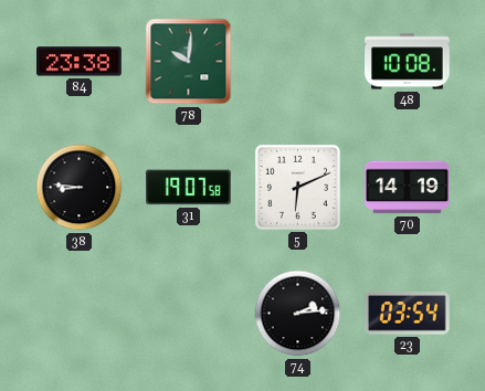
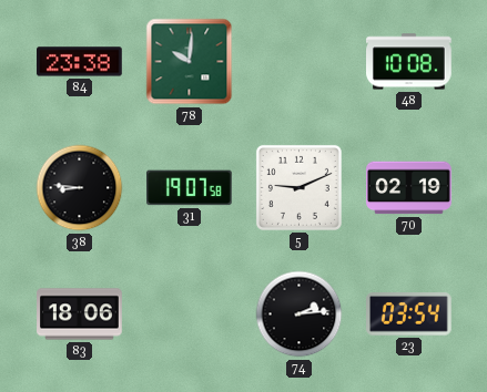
5: 6:11 -> 9:11 (298, 187)
70: 14:19 -> 02:19 (409, 188)
83: none -> 18:06 (80, 314)
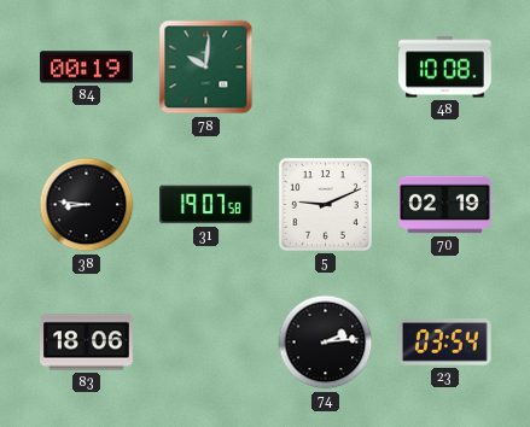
84: 23:38 -> 00:19 (87, 68)
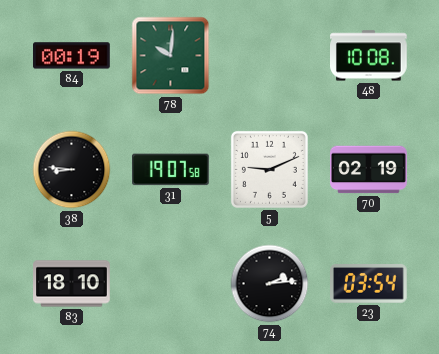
83: 18:06 -> 18:10 (72, 284)
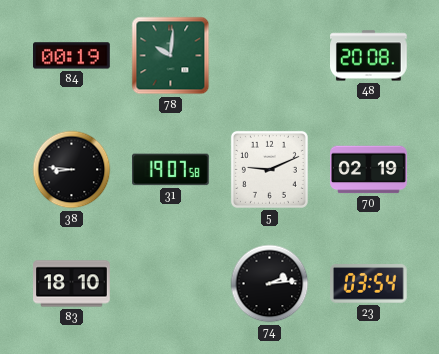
48: 10:08 -> 20:08 (369, 56)
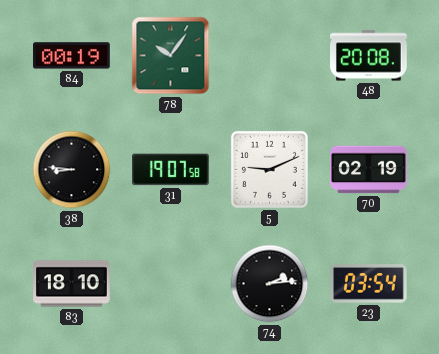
78: 10:01 -> 10:06 (171, 56)
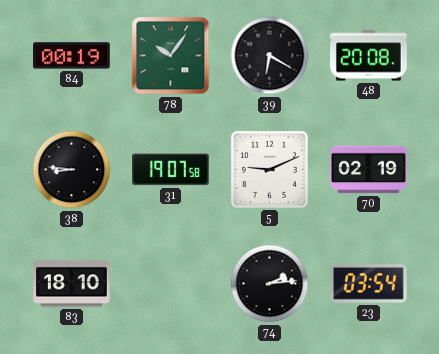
39: none -> 6:20 (270, 56)
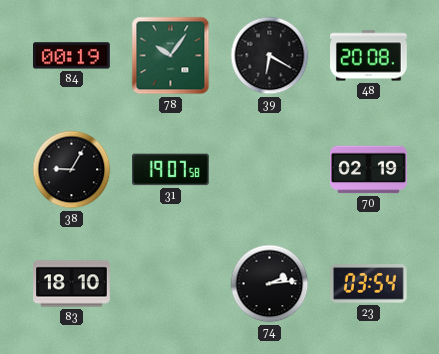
38: 8:46 -> 9:05 (72, 170)
5: 9:11 -> none (269, 169)
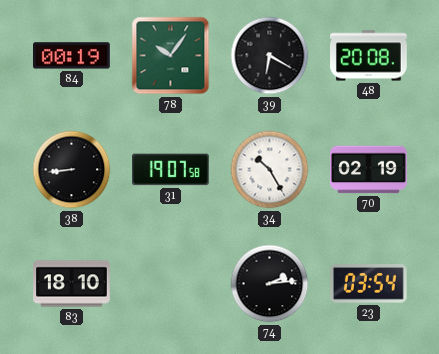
38: 9:05 -> 8:44 (72, 170)
34: none -> 10:25 (270, 170)
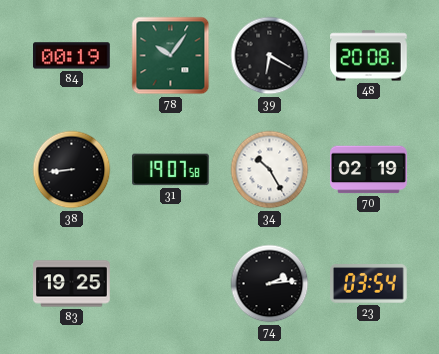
83: 18:10 -> 19:25 (72, 284)
